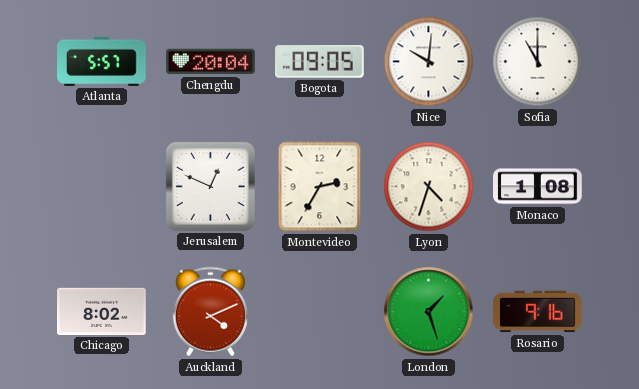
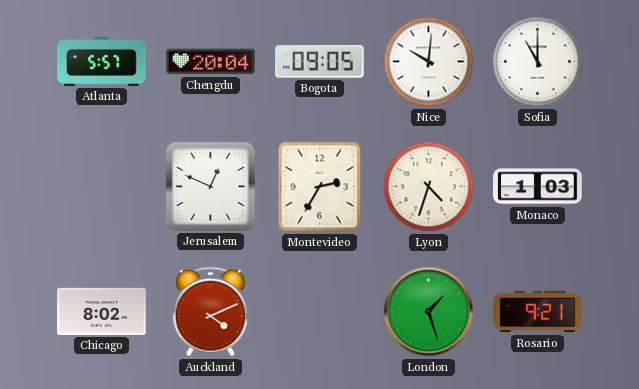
Monaco: 1:08 -> 1:03 (538, 187)
Rosario: 9:16 -> 9:21 (538, 312)
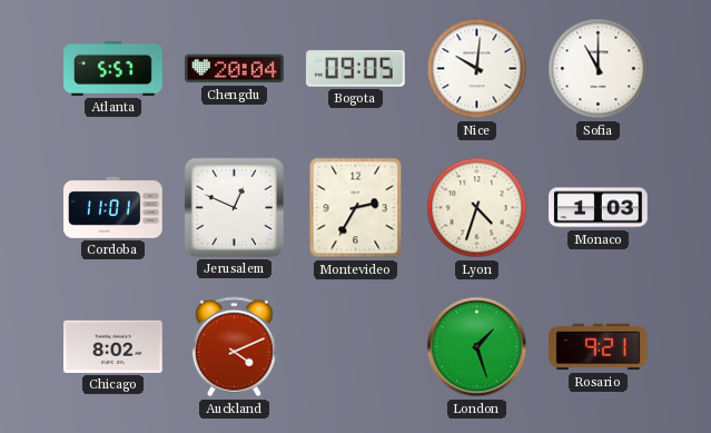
Cordoba: none -> 11:01 (113, 207)
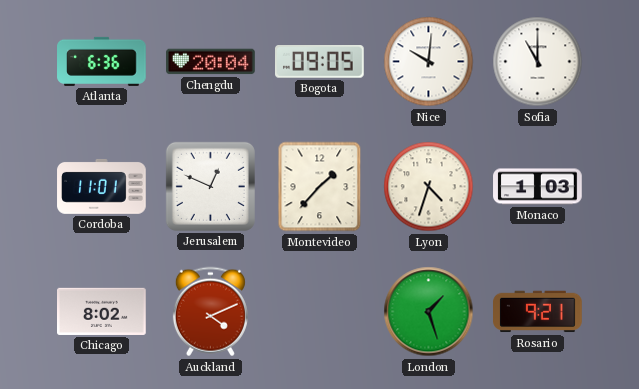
Atlanta: 5:57 -> 6:36 (102, 61)
Montevideo: 2:35 -> 1:37 (320, 187)
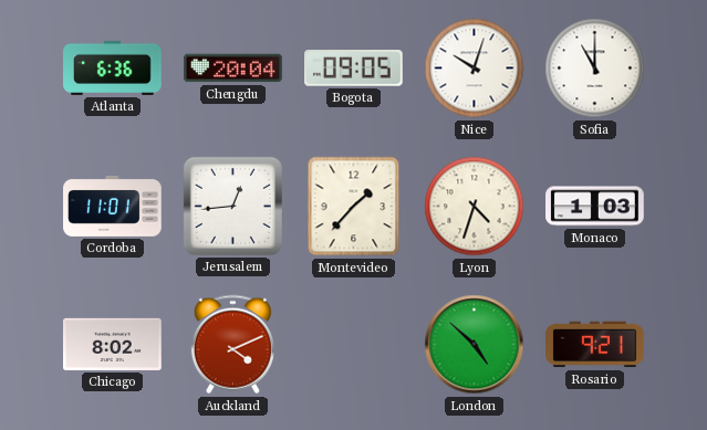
Nice: 10:01 -> 10:03 (475, 69)
Jerusalem: 12:49 -> 12:44 (232, 206)
London: 1:27 -> 4:52 (475, 345)
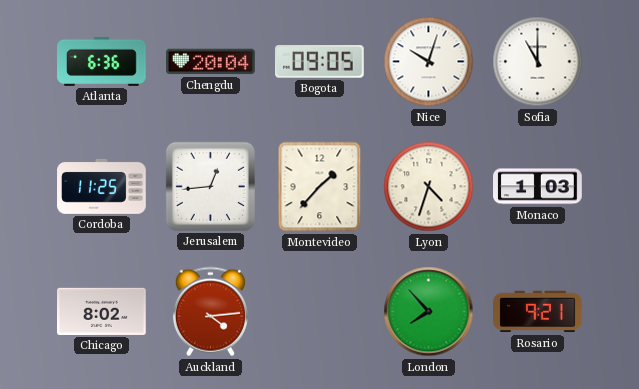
Cordoba: 11:01 -> 11:25 (102, 186)
Auckland: 4:11 -> 4:14 (210, 312)
London: 4:52 -> 7:53 (429, 312)
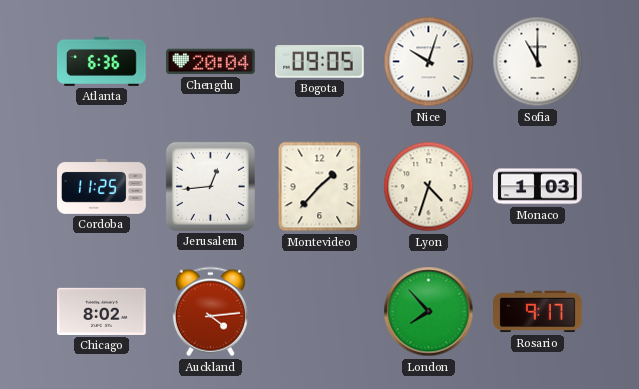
Rosario: 9:21 -> 9:17 (538, 312)
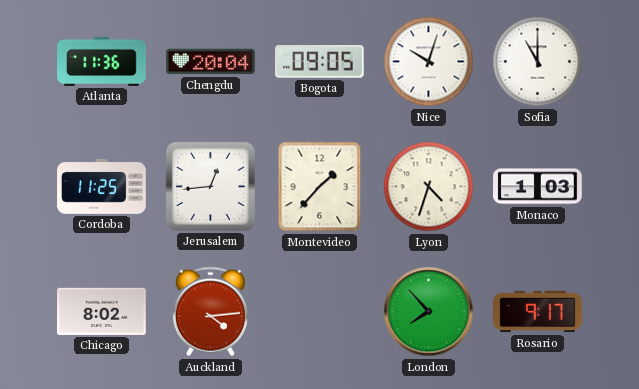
Atlanta: 6:36 -> 11:36 (102, 61)
